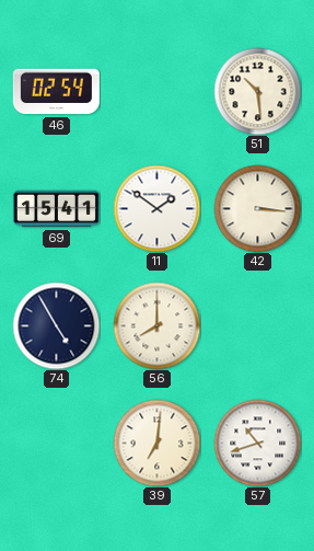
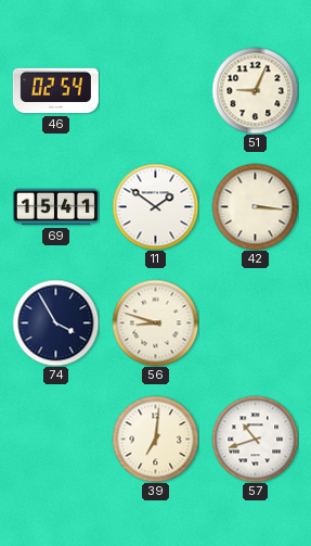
51: 10:29 -> 9:04 (255, 90)
74: 4:55 -> 3:55 (55, 322)
56: 8:00 -> 8:48 (155, 322)
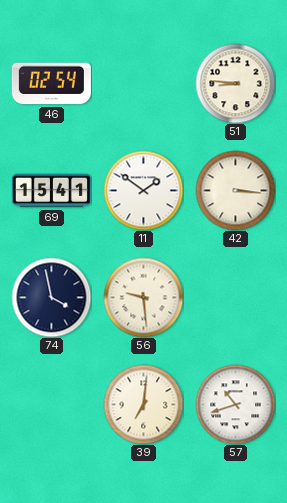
51: 9:04 -> 8:46 (235, 83)
74: 3:55 -> 3:58 (51, 297)
56: 8:48 -> 9:29 (143, 297)
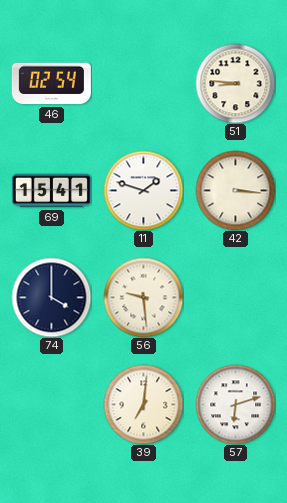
11: 1:51 -> 1:48 (143, 190)
74: 3:58 -> 4:00 (51, 297)
57: 10:42 -> 6:12 (235, 404)
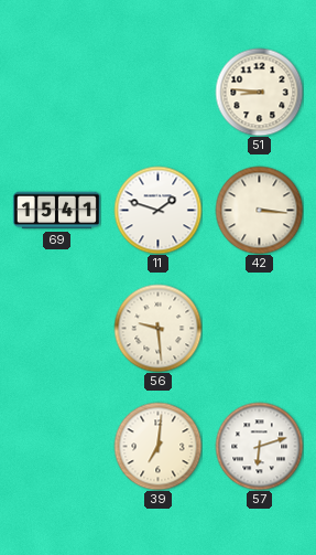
46: 02:54 -> none (51, 84)
74: 4:00 -> none (51, 297)
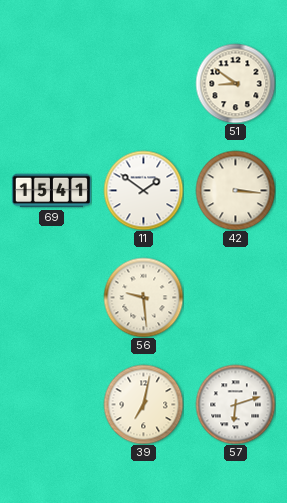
51: 8:46 -> 8:51 (235, 83)
11: 1:48 -> 1:51 (143, 190)
39: 7:01 -> 7:02 (143, 404)
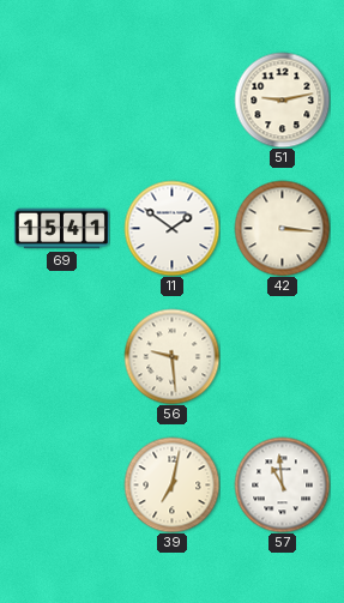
51: 8:51 -> 9:13 (282, 100)
57: 6:12 -> 10:59 (282, 484)
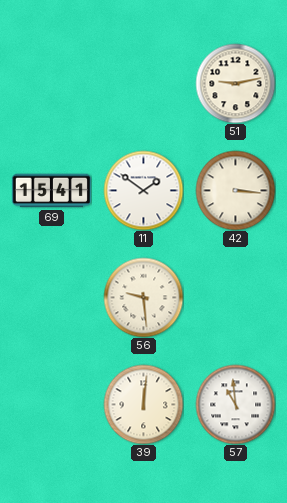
39: 7:02 -> 12:01 (143, 404)
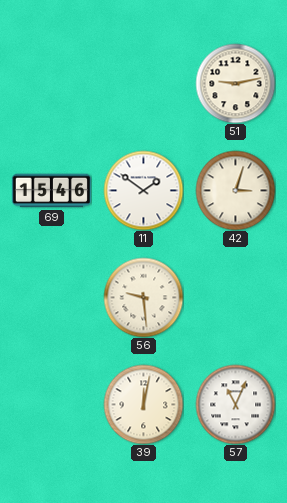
69: 15:41 -> 15:46 (51, 191)
42: 3:16 -> 3:03 (235, 190)
39: 12:01 -> 12:02 (143, 404)
57: 10:59 -> 11:04 (235, 404)
